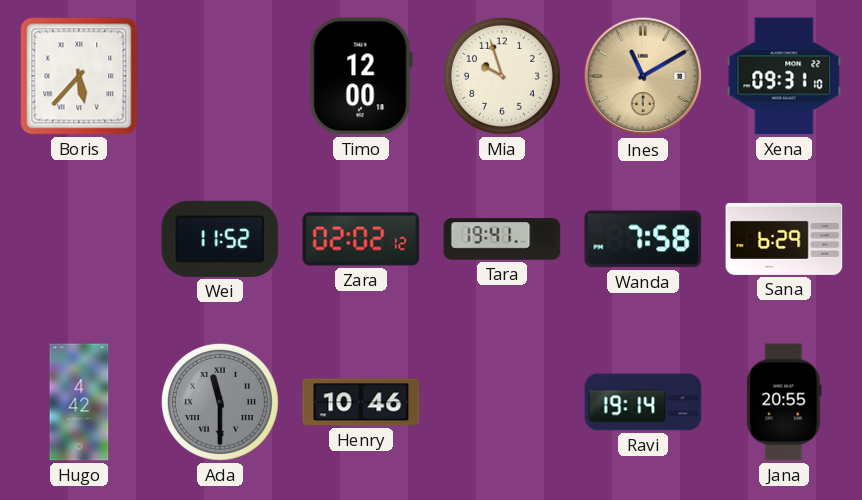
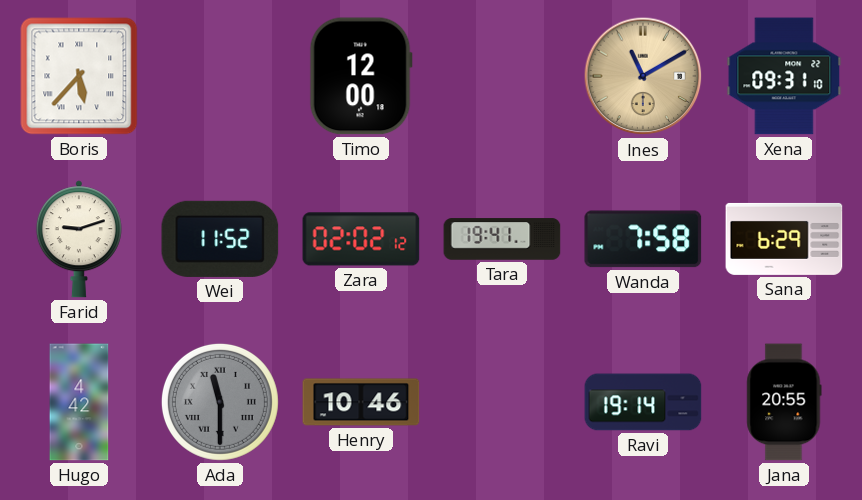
Mia: 9:57 -> none (502, 76)
Farid: none -> 9:12 (79, 239)
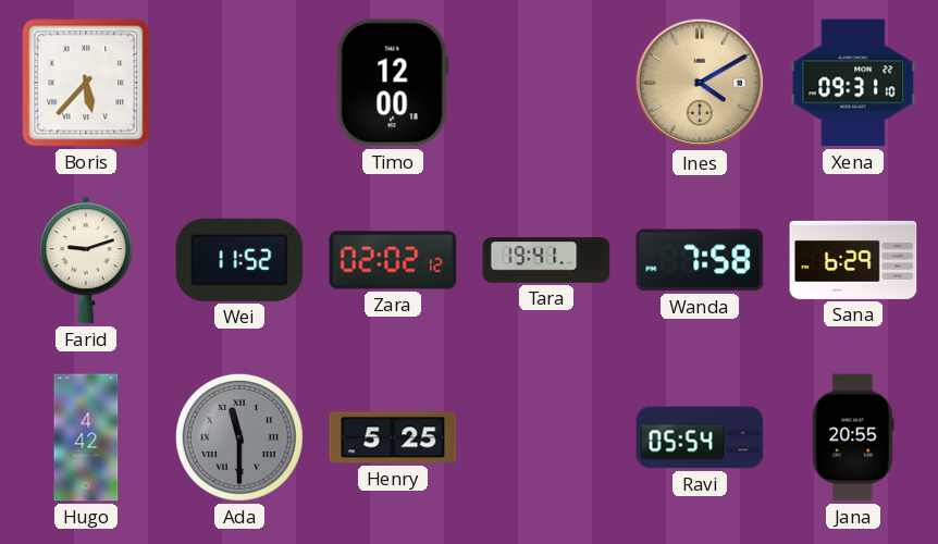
Ines: 11:10 -> 4:10 (700, 83)
Henry: 10:46 -> 5:25 (393, 437)
Ravi: 19:14 -> 05:54 (700, 437)
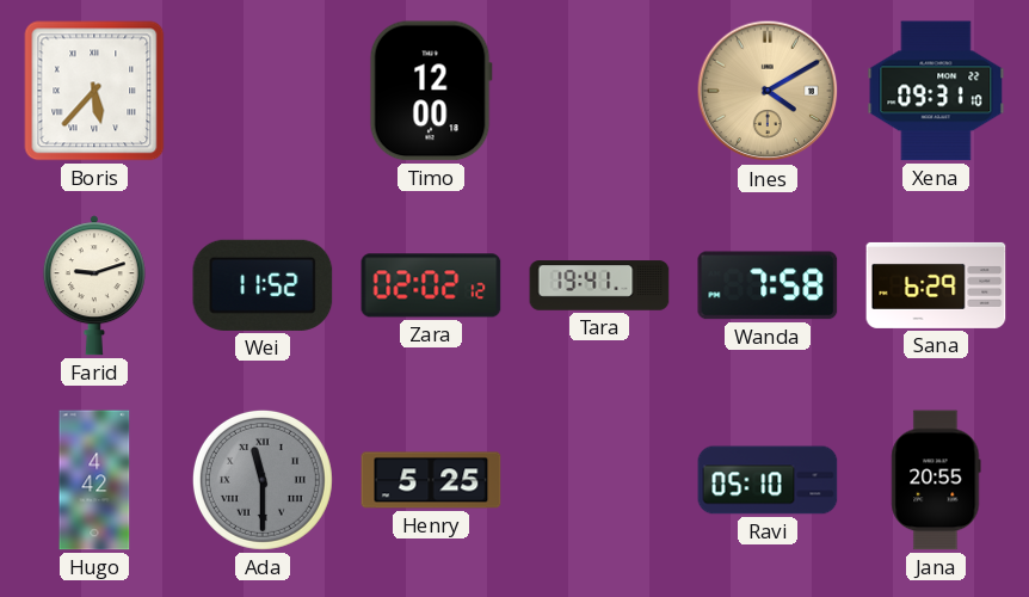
Ravi: 05:54 -> 05:10 (768, 480)
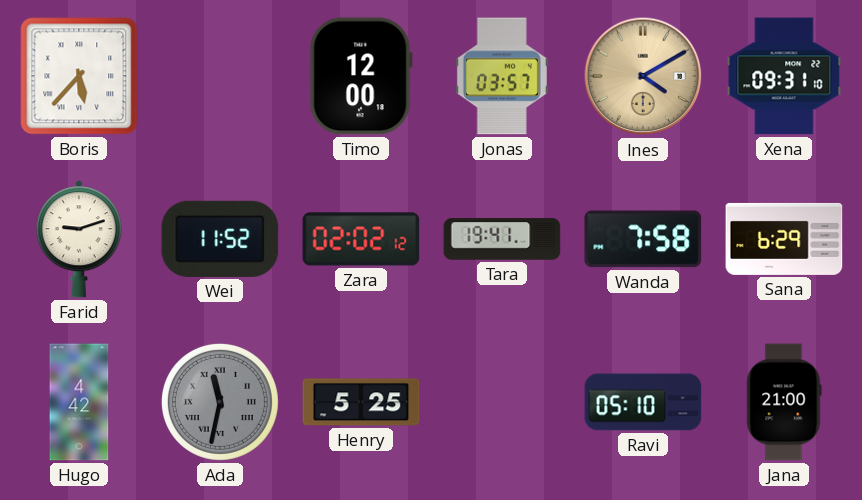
Jonas: none -> 03:57 (502, 76)
Ada: 11:30 -> 11:32 (220, 402)
Jana: 20:55 -> 21:00 (784, 402)
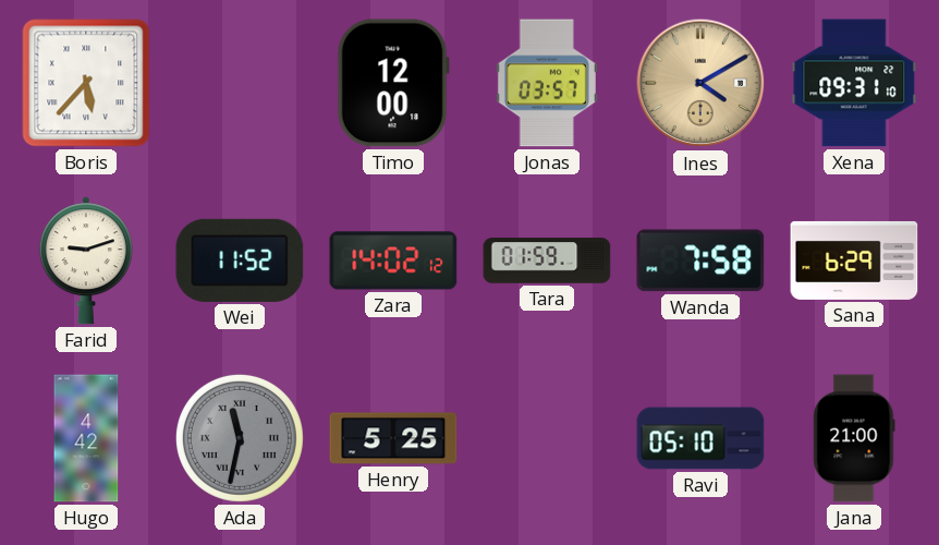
Zara: 02:02 -> 14:02 (393, 261)
Tara: 19:41 -> 01:59 (547, 261)
